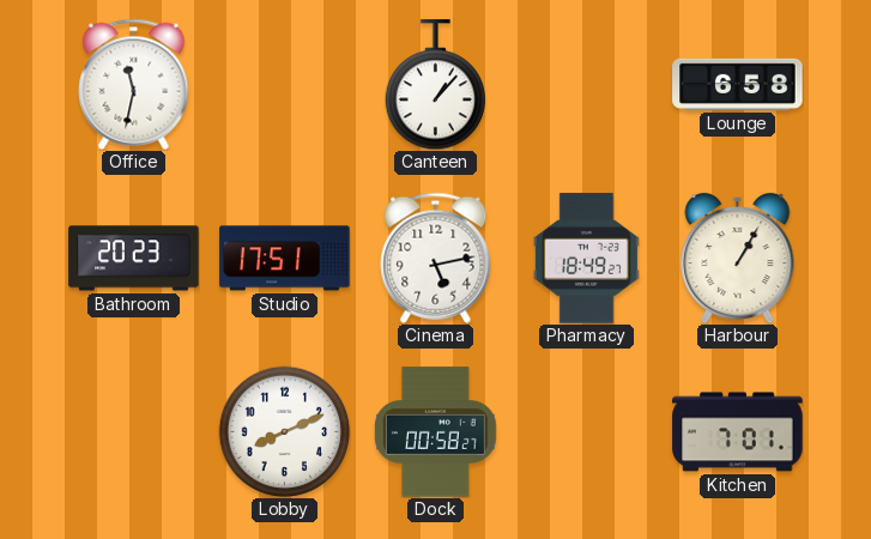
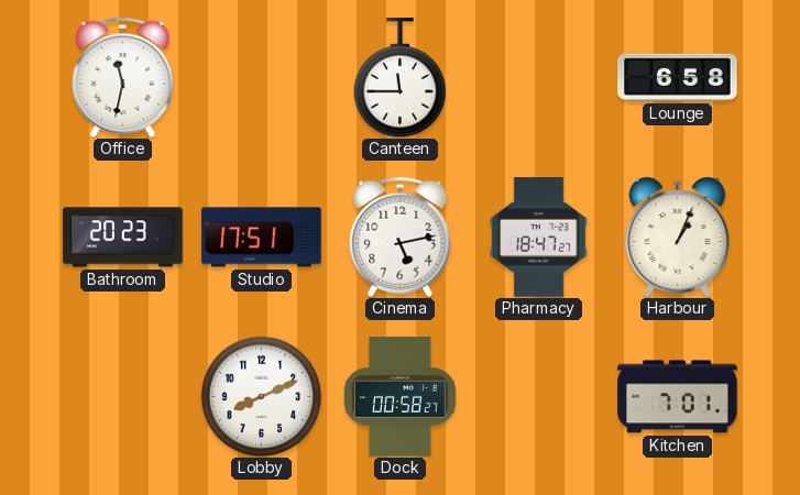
Canteen: 1:07 -> 11:45 (401, 78)
Pharmacy: 18:49 -> 18:47 (538, 238)
Harbour: 1:05 -> 1:04 (678, 237)
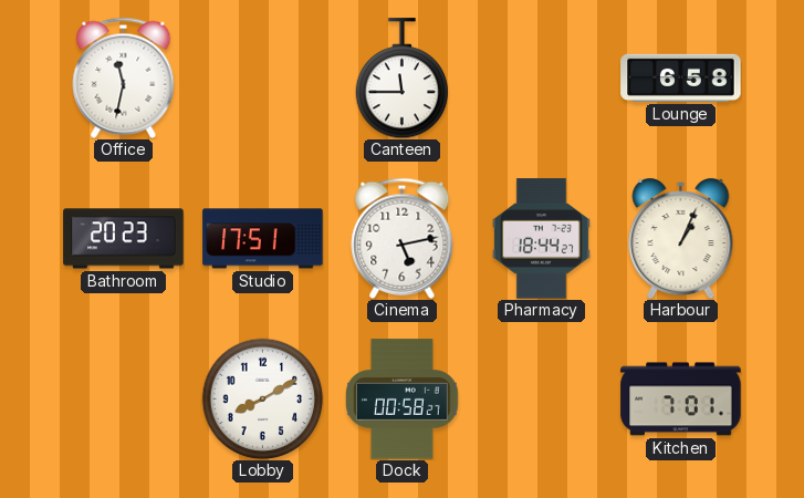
Pharmacy: 18:47 -> 18:44 (541, 239)
Lobby: 8:11 -> 8:10 (262, 398)
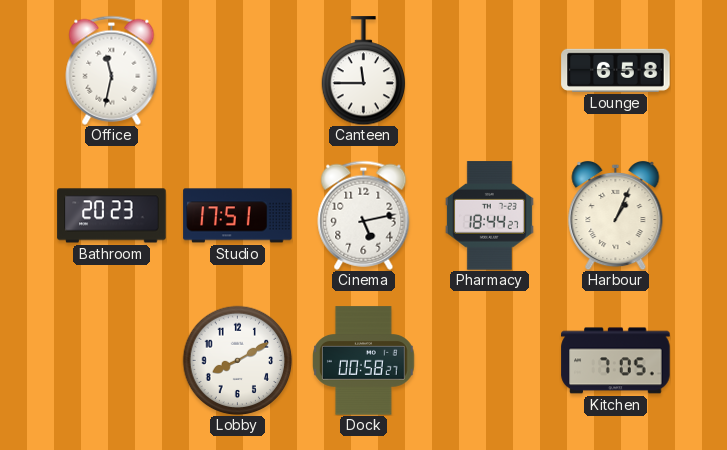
Kitchen: 7:01 -> 7:05 (616, 361)
